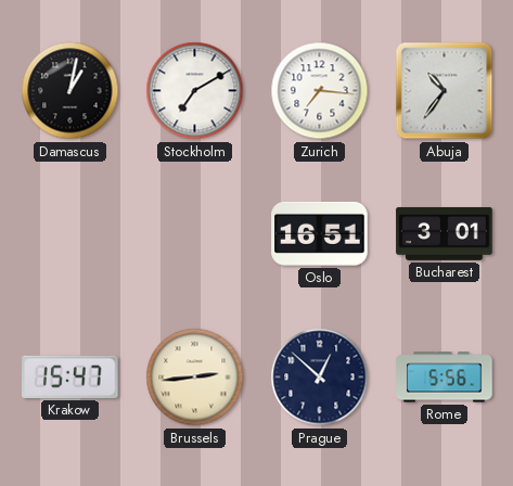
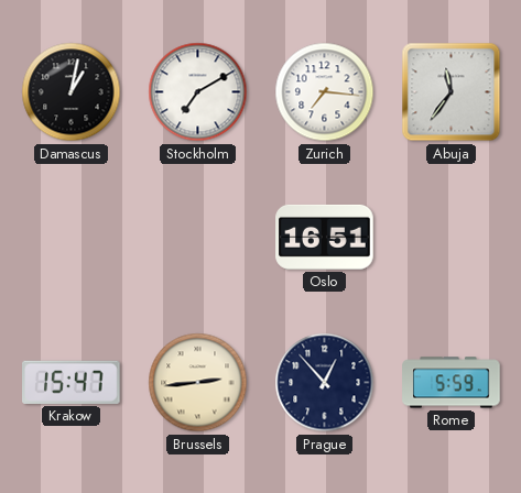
Abuja: 10:36 -> 11:36 (452, 92)
Bucharest: 3:01 -> none (445, 233)
Prague: 12:52 -> 12:53 (325, 383)
Rome: 5:56 -> 5:59 (452, 383)
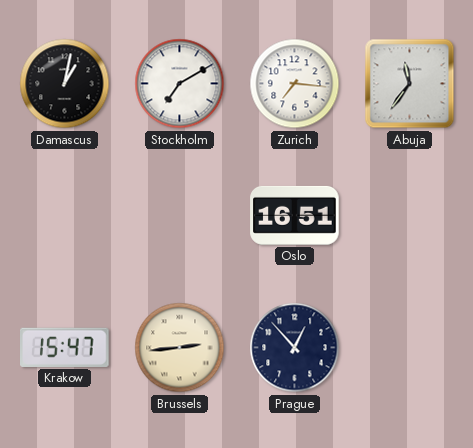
Rome: 5:59 -> none (452, 383)
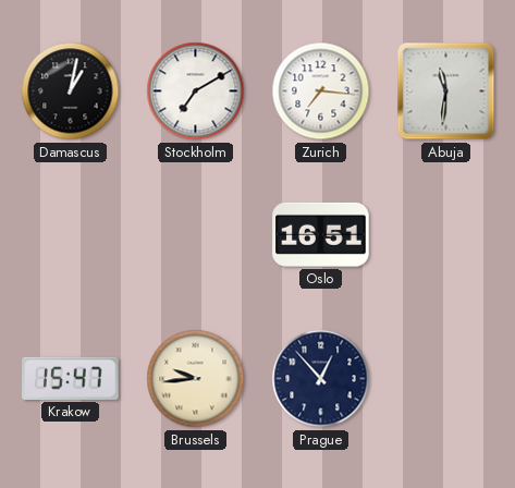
Abuja: 11:36 -> 11:31 (446, 91)
Brussels: 2:44 -> 9:44 (196, 379)
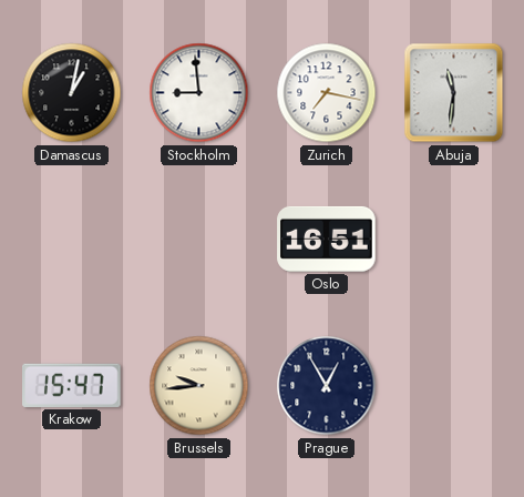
Stockholm: 7:10 -> 8:59 (199, 93)
Zurich: 7:16 -> 7:17 (327, 93)
Prague: 12:53 -> 12:55 (327, 386)
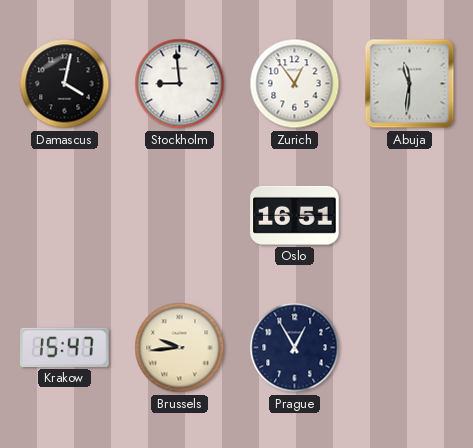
Damascus: 1:02 -> 4:02 (65, 84)
Zurich: 7:17 -> 12:54 (295, 84)
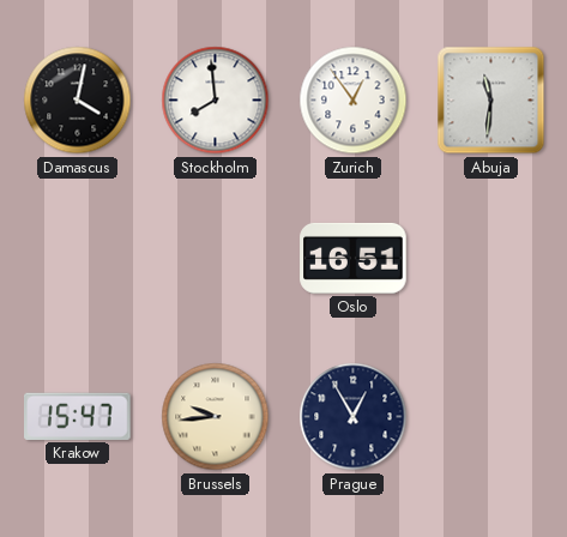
Stockholm: 8:59 -> 7:59 (216, 101)
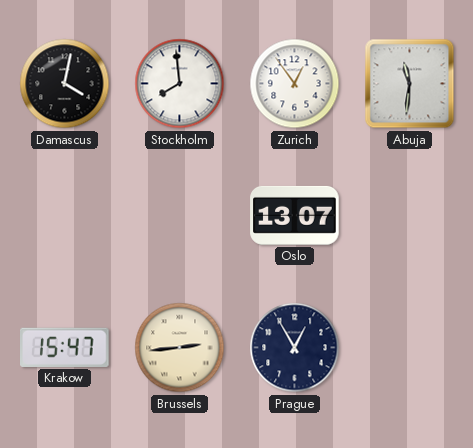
Oslo: 16:51 -> 13:07 (295, 215)
Brussels: 9:44 -> 2:44 (180, 348)
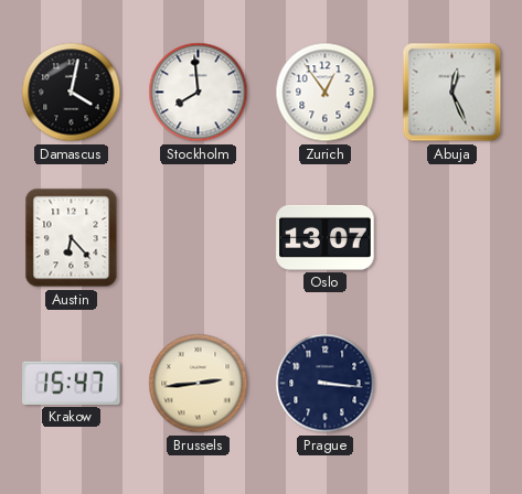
Abuja: 11:31 -> 12:26 (452, 93)
Austin: none -> 6:23 (72, 238)
Prague: 12:55 -> 3:16 (326, 384)
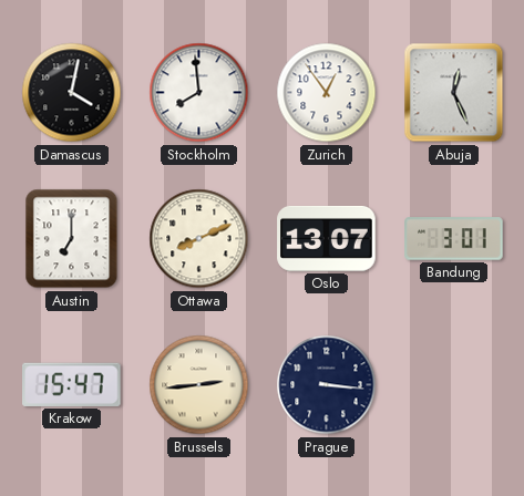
Austin: 6:23 -> 7:00 (72, 239)
Ottawa: none -> 8:11 (199, 239)
Bandung: none -> 3:01 (454, 239)
